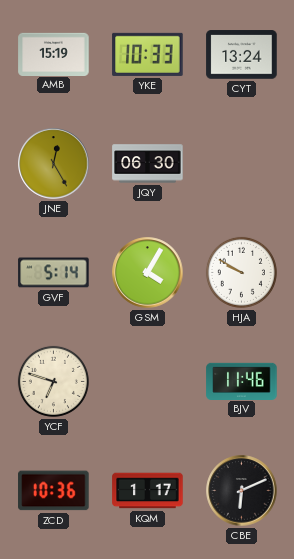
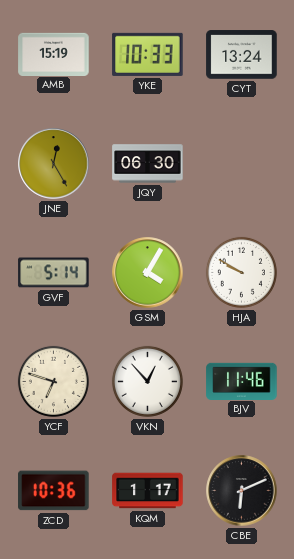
VKN: none -> 12:53 (147, 381)
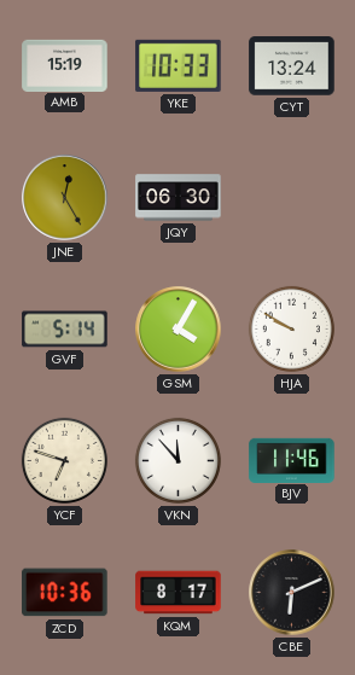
VKN: 12:53 -> 11:53 (177, 460)
KQM: 1:17 -> 8:17 (179, 593)
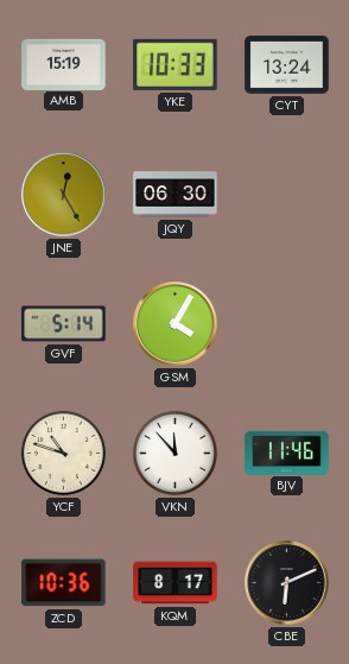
HJA: 9:50 -> none (291, 328)
YCF: 6:48 -> 10:48 (63, 453)
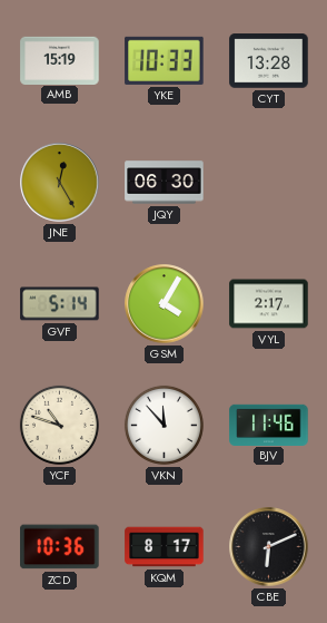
CYT: 13:24 -> 13:28 (269, 61)
VYL: none -> 2:17 (269, 304)
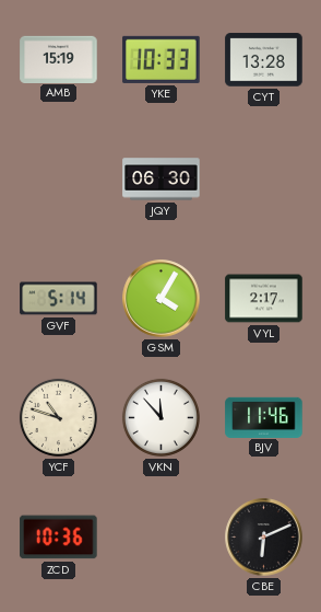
JNE: 12:25 -> none (60, 183)
KQM: 8:17 -> none (165, 547)
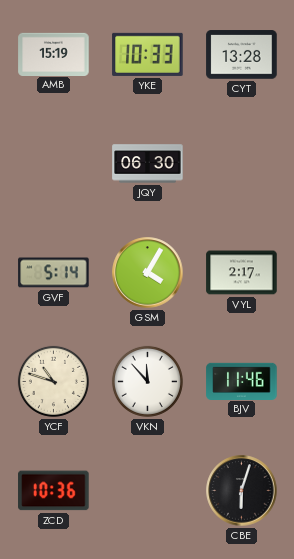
CBE: 6:11 -> 6:03 (242, 491)
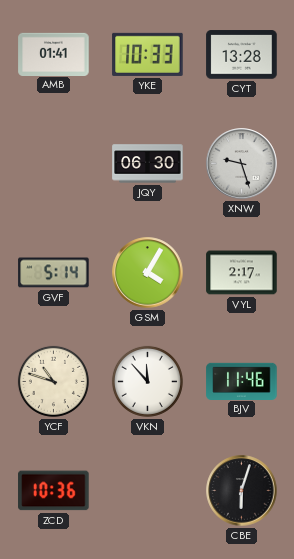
AMB: 15:19 -> 01:41 (54, 54)
XNW: none -> 9:27 (242, 164)
